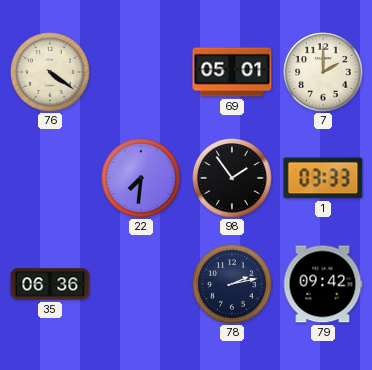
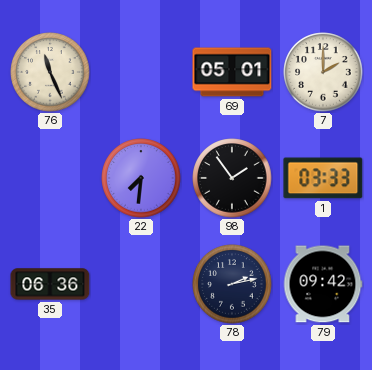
76: 4:21 -> 11:26 (50, 72)
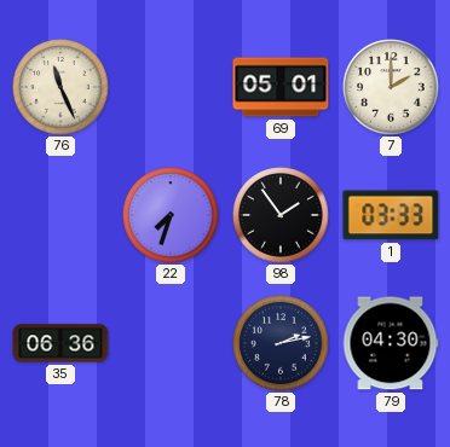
22: 7:31 -> 7:33 (171, 215)
79: 09:42 -> 04:30 (391, 343)
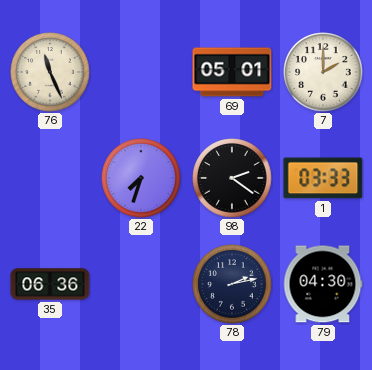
98: 1:54 -> 2:21 (232, 178)
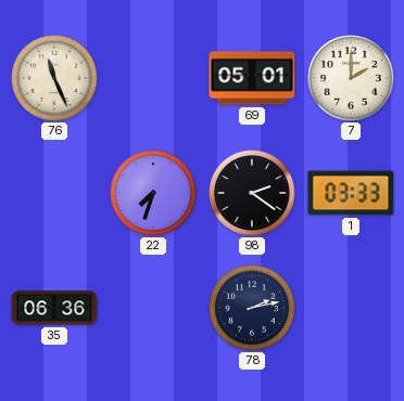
79: 04:30 -> none (323, 284)
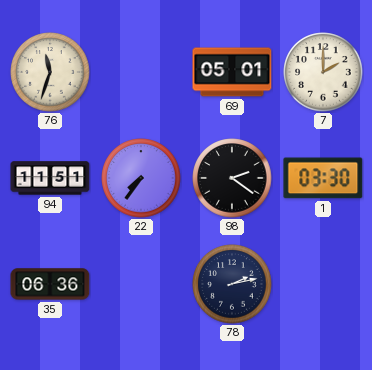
76: 11:26 -> 11:33 (50, 72)
94: none -> 11:51 (50, 178)
22: 7:33 -> 7:36 (141, 178)
1: 03:33 -> 03:30 (323, 178)
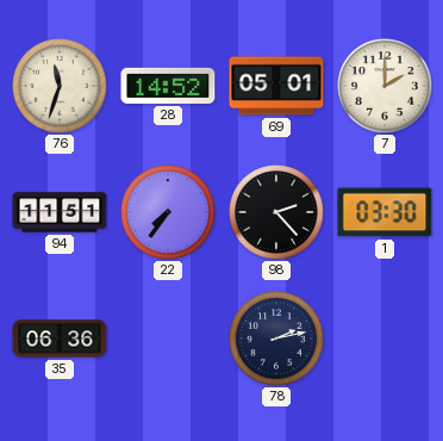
28: none -> 14:52 (168, 86)
98: 2:21 -> 2:23 (276, 212)
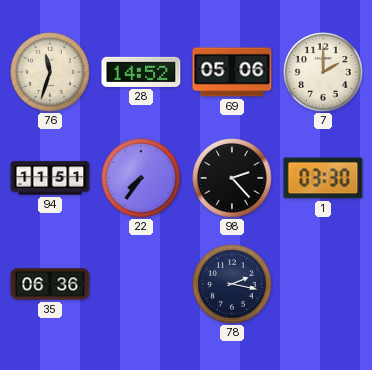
69: 05:01 -> 05:06 (232, 72)
78: 2:13 -> 2:17 (232, 284)
